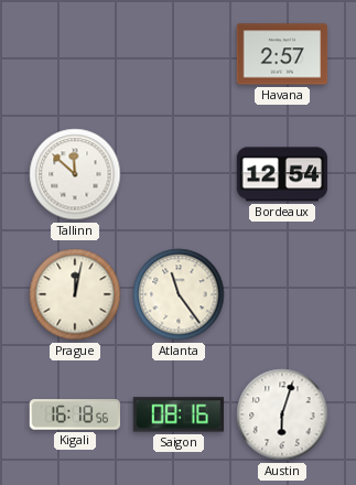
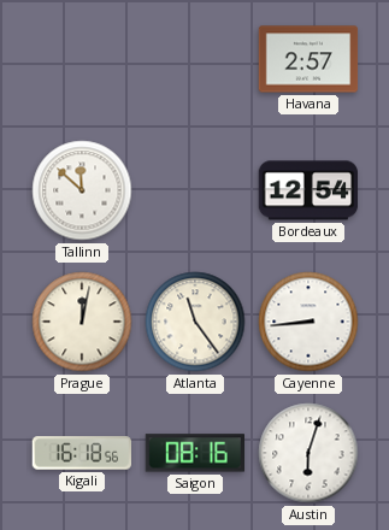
Cayenne: none -> 8:44 (308, 322)
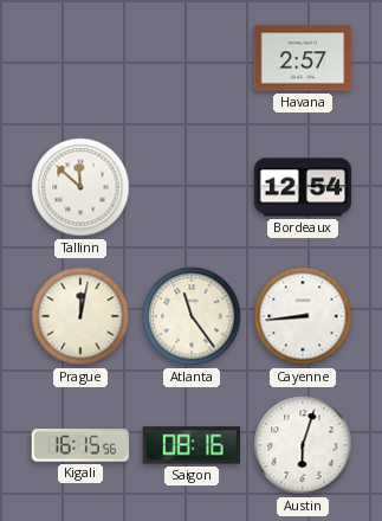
Kigali: 16:18 -> 16:15 (79, 445)
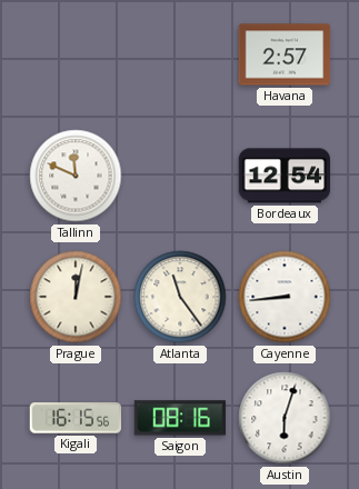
Tallinn: 11:52 -> 11:49 (76, 176)
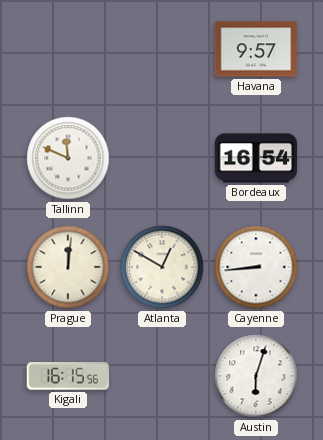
Havana: 2:57 -> 9:57 (256, 49)
Bordeaux: 12:54 -> 16:54 (255, 158)
Prague: 12:02 -> 12:01 (68, 267)
Atlanta: 11:24 -> 12:50 (162, 267)
Saigon: 08:16 -> none (179, 418)
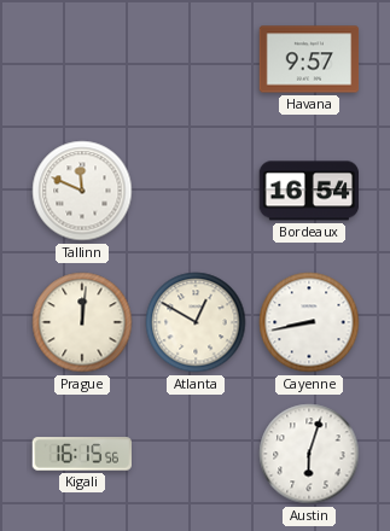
Cayenne: 8:44 -> 8:43 (309, 322)
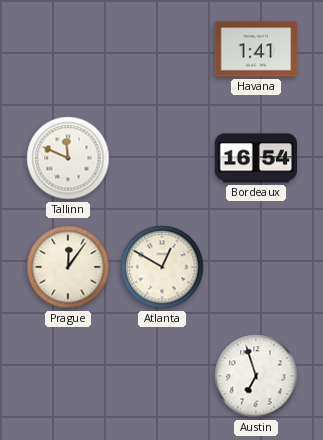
Havana: 9:57 -> 1:41 (256, 49)
Prague: 12:01 -> 12:06 (68, 267)
Cayenne: 8:43 -> none (309, 322)
Kigali: 16:15 -> none (81, 454)
Austin: 6:03 -> 6:57 (256, 376)
